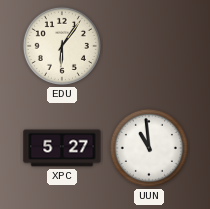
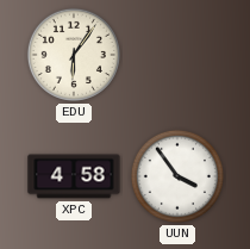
XPC: 5:27 -> 4:58 (74, 176)
UUN: 10:59 -> 3:54 (177, 176)
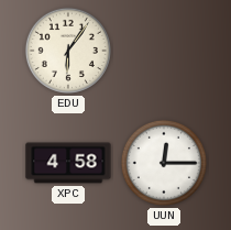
UUN: 3:54 -> 12:15 (164, 163)
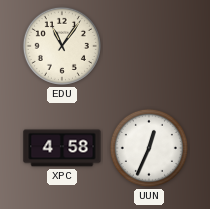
EDU: 6:06 -> 11:06 (62, 46)
UUN: 12:15 -> 12:34 (149, 148)
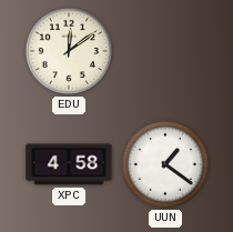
EDU: 11:06 -> 12:09 (69, 51)
UUN: 12:34 -> 1:21 (165, 164)
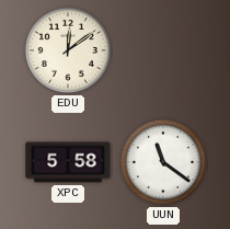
XPC: 4:58 -> 5:58 (68, 162)
UUN: 1:21 -> 11:21 (163, 162)
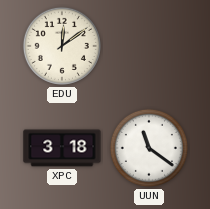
XPC: 5:58 -> 3:18 (62, 148)
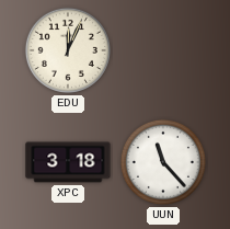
EDU: 12:09 -> 12:04 (68, 50)
UUN: 11:21 -> 11:23 (163, 162)
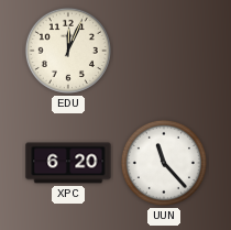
XPC: 3:18 -> 6:20 (68, 163)
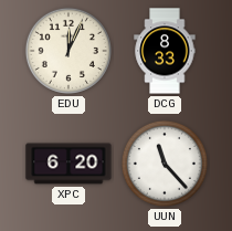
DCG: none -> 8:33 (165, 51)
